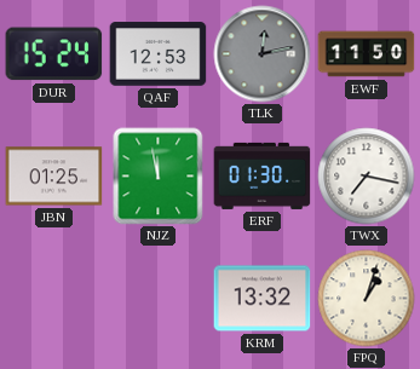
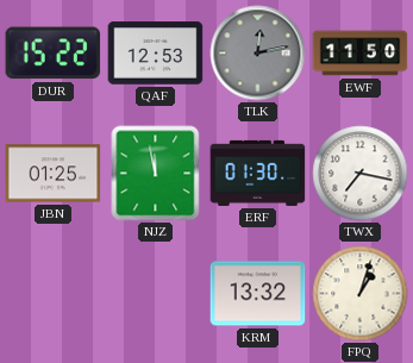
DUR: 15:24 -> 15:22 (54, 54)
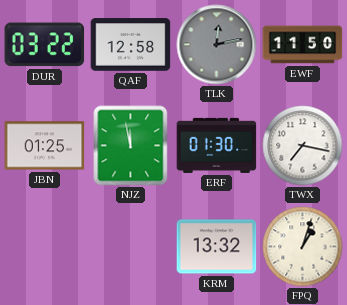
DUR: 15:22 -> 03:22 (45, 45)
QAF: 12:53 -> 12:58 (131, 45)
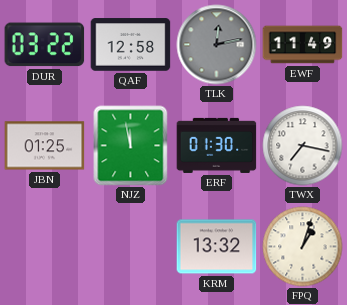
EWF: 11:50 -> 11:49 (303, 45)
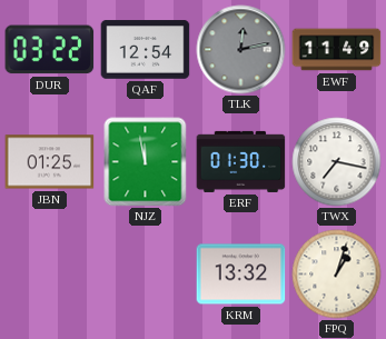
QAF: 12:58 -> 12:54 (146, 50)
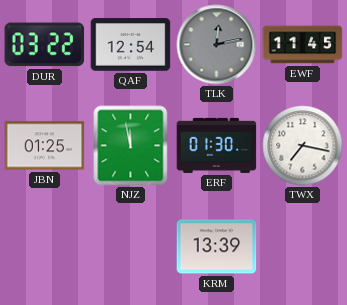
EWF: 11:49 -> 11:45 (303, 45)
KRM: 13:32 -> 13:39 (217, 247)
FPQ: 1:03 -> none (337, 275)
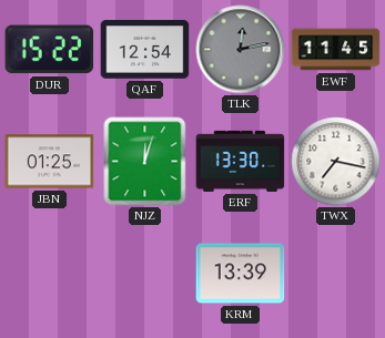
DUR: 03:22 -> 15:22 (50, 50)
NJZ: 11:58 -> 12:03 (145, 162)
ERF: 01:30 -> 13:30 (241, 161)
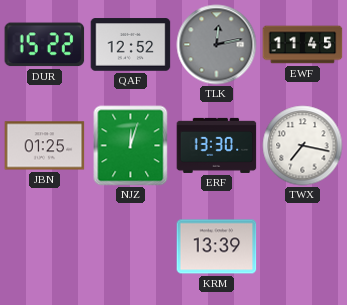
QAF: 12:54 -> 12:52 (131, 45)
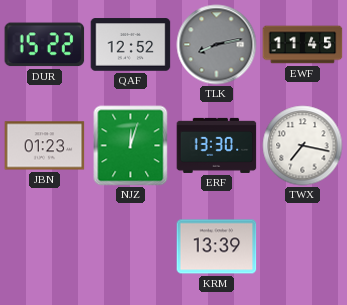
TLK: 12:13 -> 8:13 (217, 45)
JBN: 01:25 -> 01:23 (45, 146)
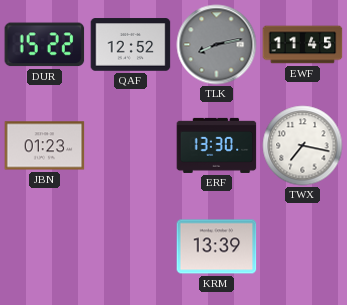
NJZ: 12:03 -> none (131, 146)
